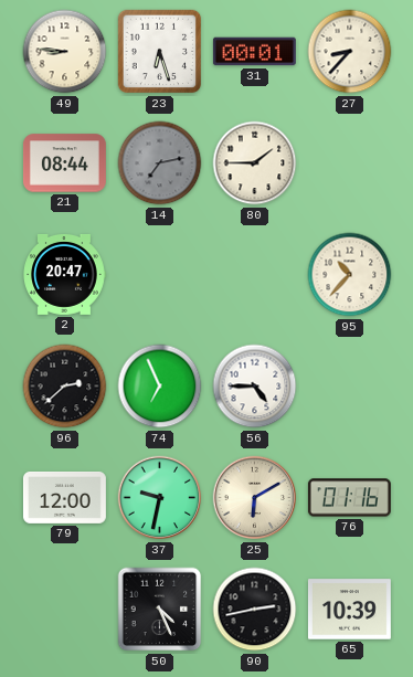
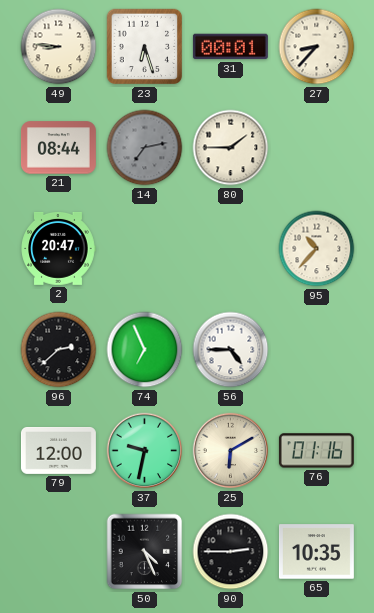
90: 2:43 -> 2:45 (231, 552)
65: 10:39 -> 10:35 (316, 552)
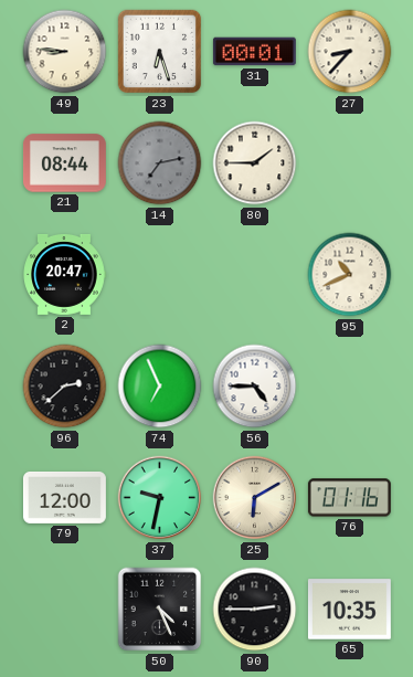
95: 10:37 -> 10:41 (350, 275)
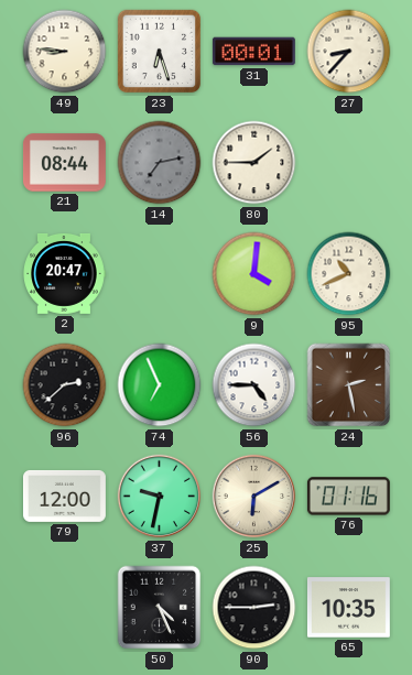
9: none -> 4:01 (254, 274)
24: none -> 2:28 (349, 385)
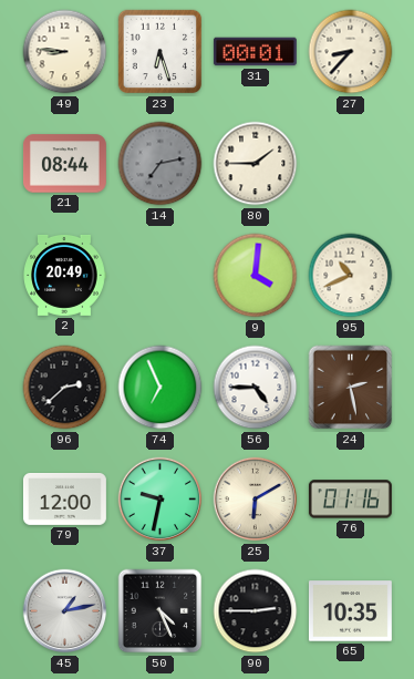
2: 20:47 -> 20:49 (64, 275)
45: none -> 1:13 (65, 611)
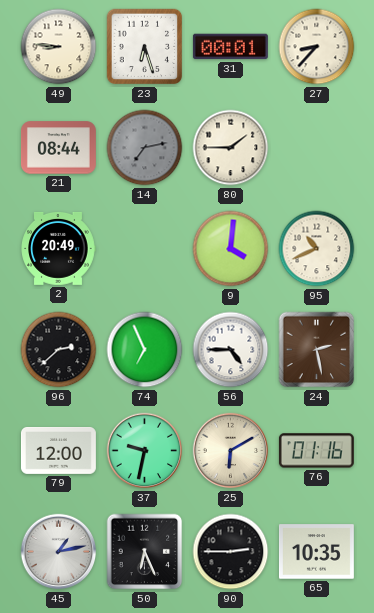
50: 4:26 -> 6:26 (145, 552)
